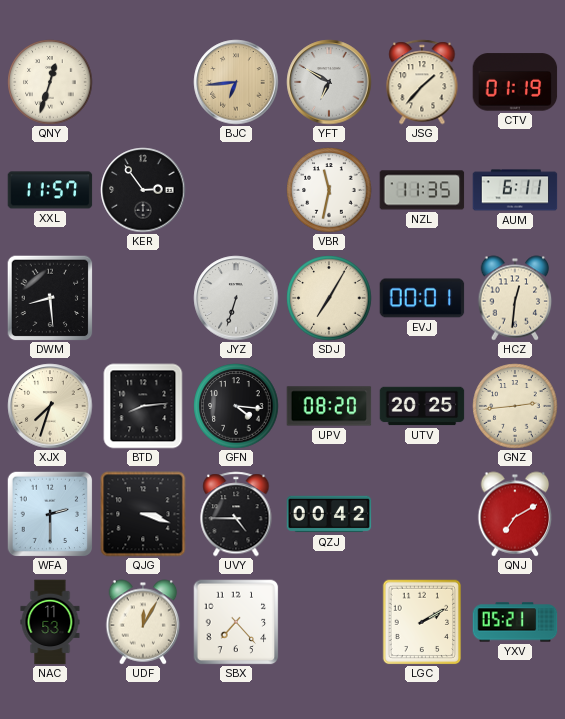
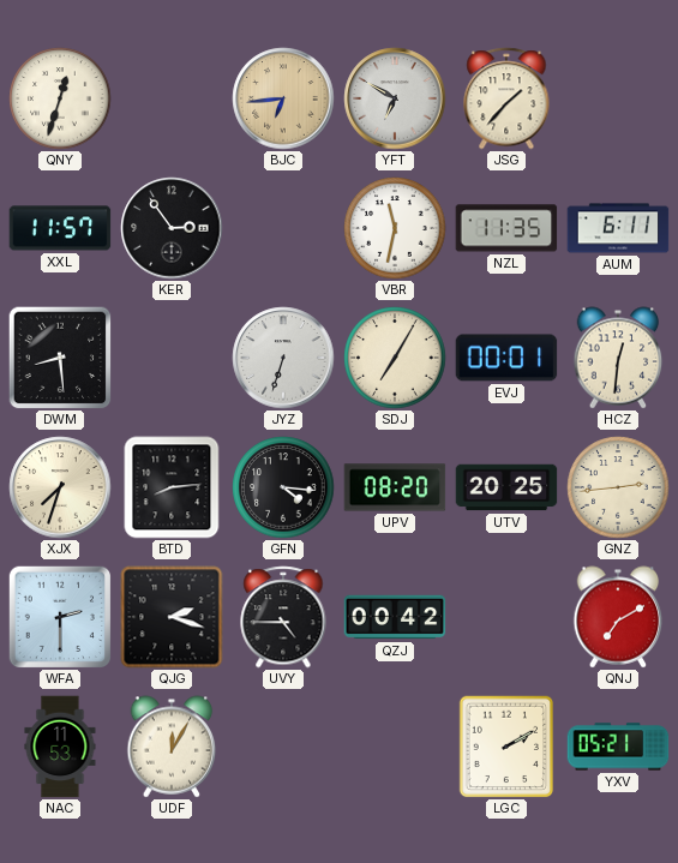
CTV: 01:19 -> none (515, 82)
QJG: 3:18 -> 2:18 (172, 617)
SBX: 7:23 -> none (236, 622)
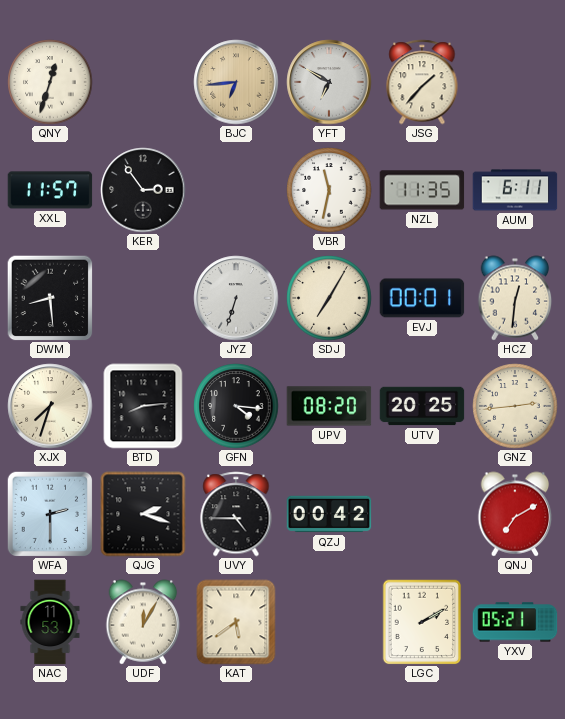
KAT: none -> 5:39 (236, 622)
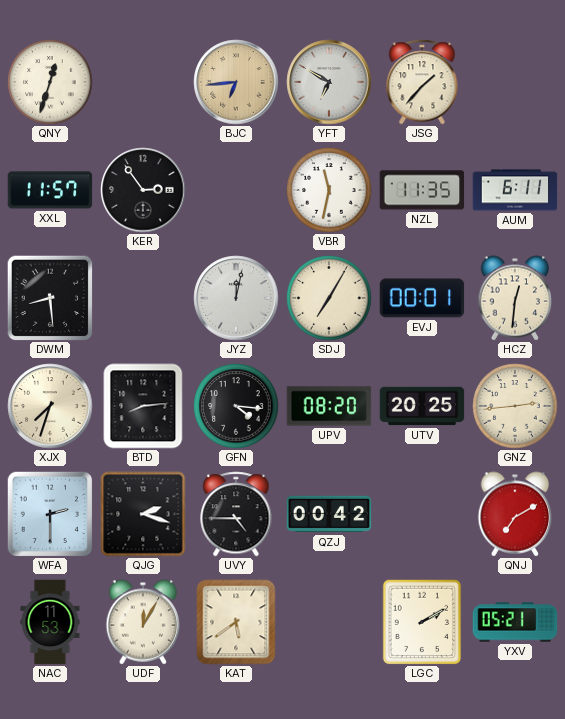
JYZ: 6:33 -> 12:02 (236, 298)
